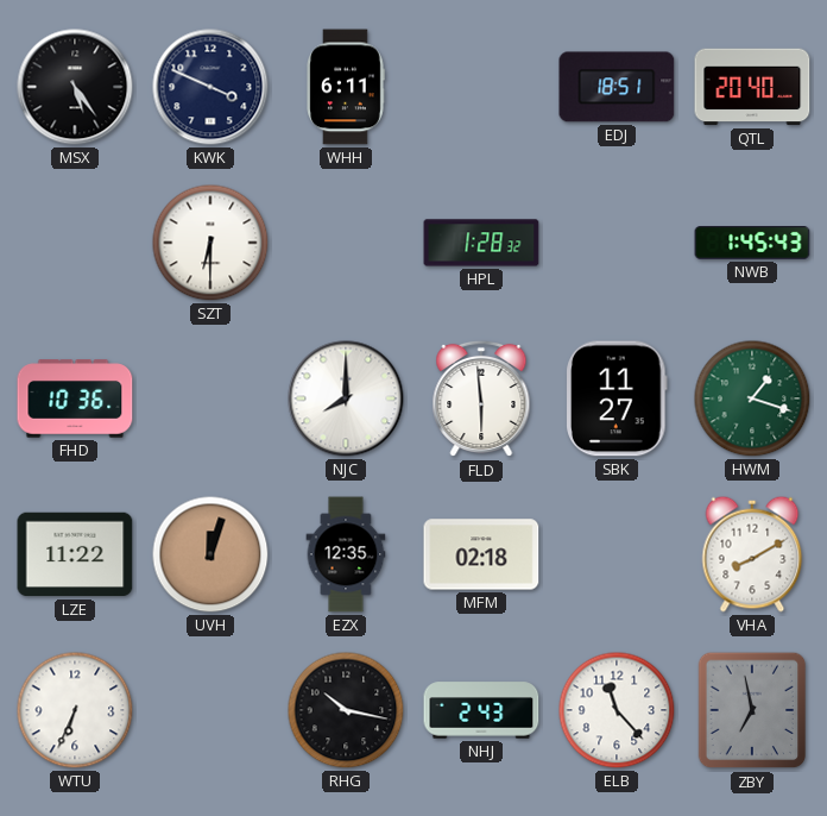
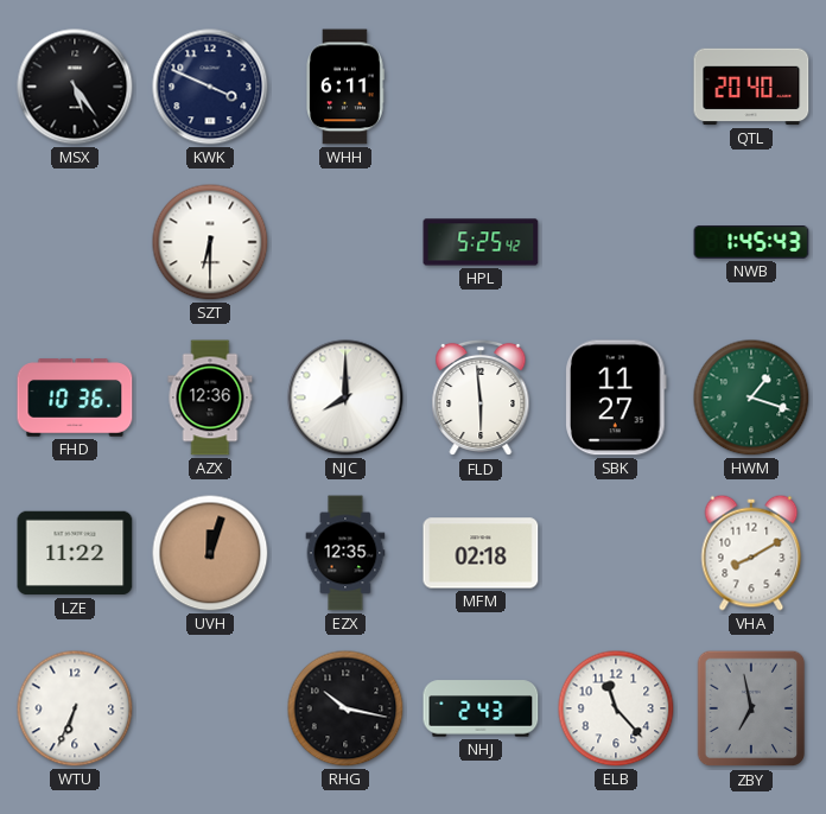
EDJ: 18:51 -> none (617, 87)
HPL: 1:28 -> 5:25 (481, 242)
AZX: none -> 12:36 (210, 398)
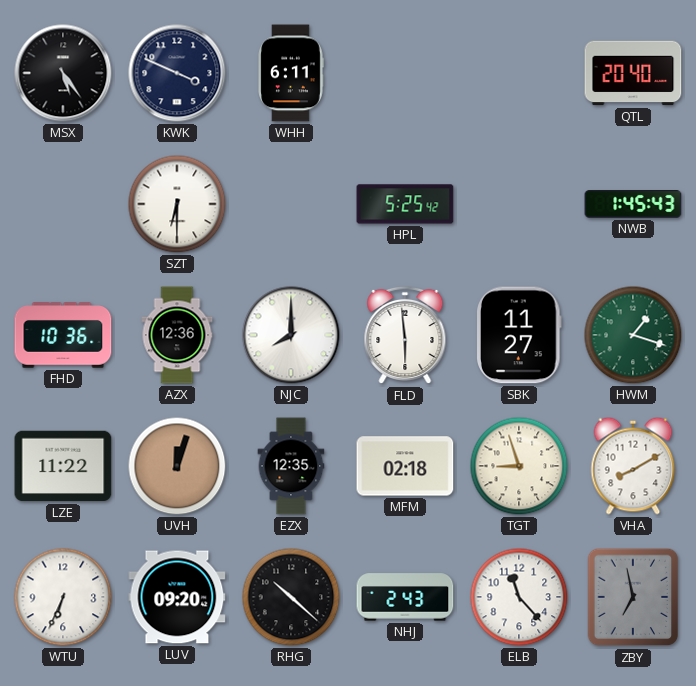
TGT: none -> 8:57 (519, 466)
LUV: none -> 09:20 (177, 597)
RHG: 10:17 -> 10:22 (291, 597)
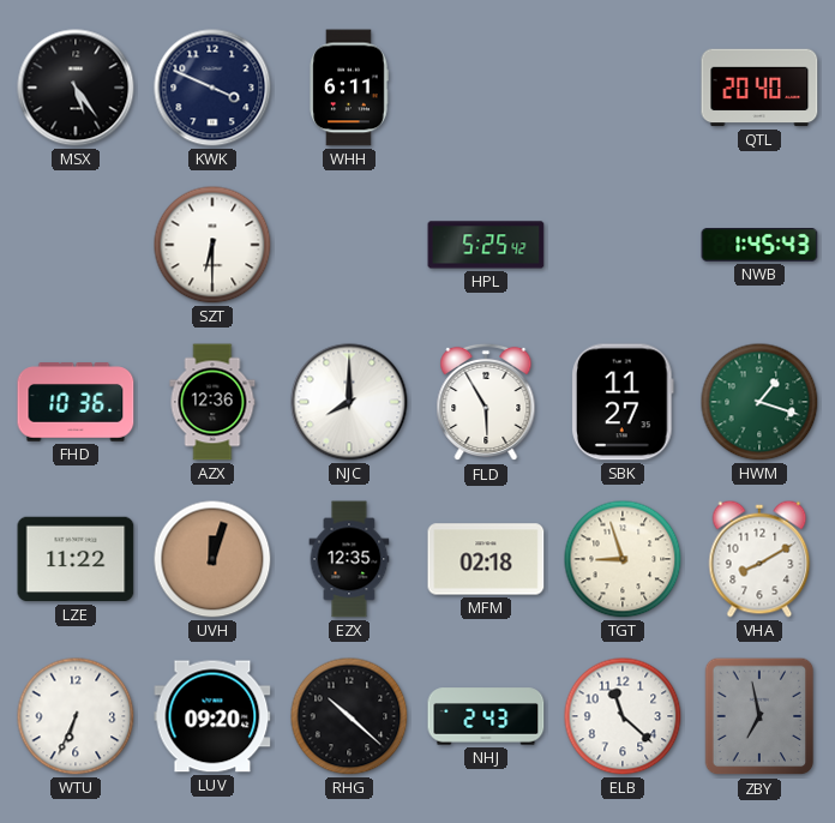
FLD: 5:59 -> 5:55 (486, 402)
ELB: 11:23 -> 11:22 (623, 716)
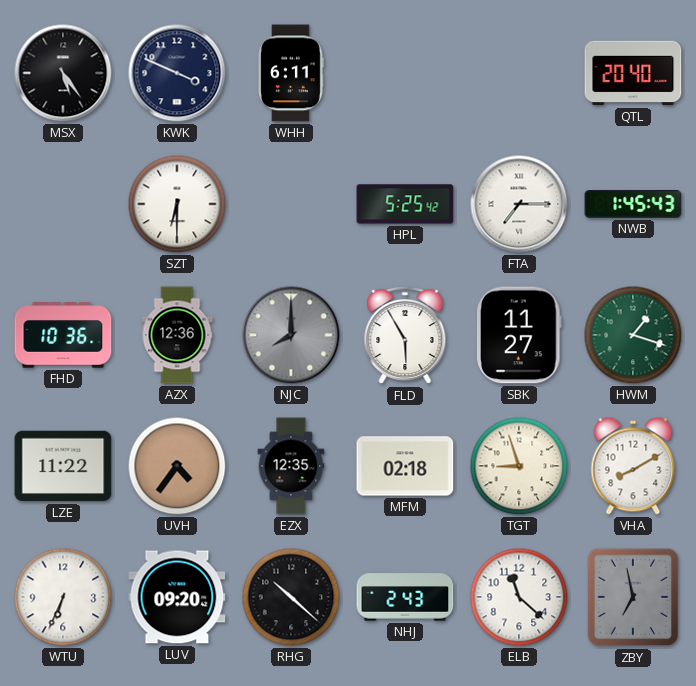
FTA: none -> 7:15 (519, 204)
NJC dial: white -> grey (291, 335)
UVH: 12:03 -> 4:36 (177, 466)
